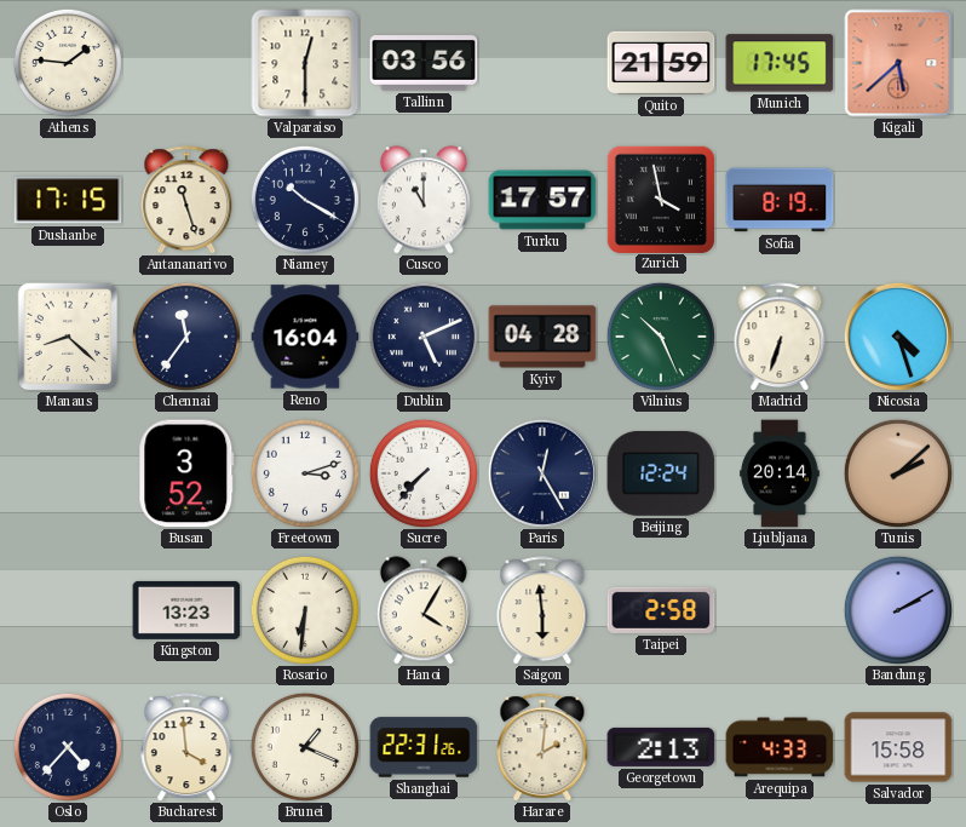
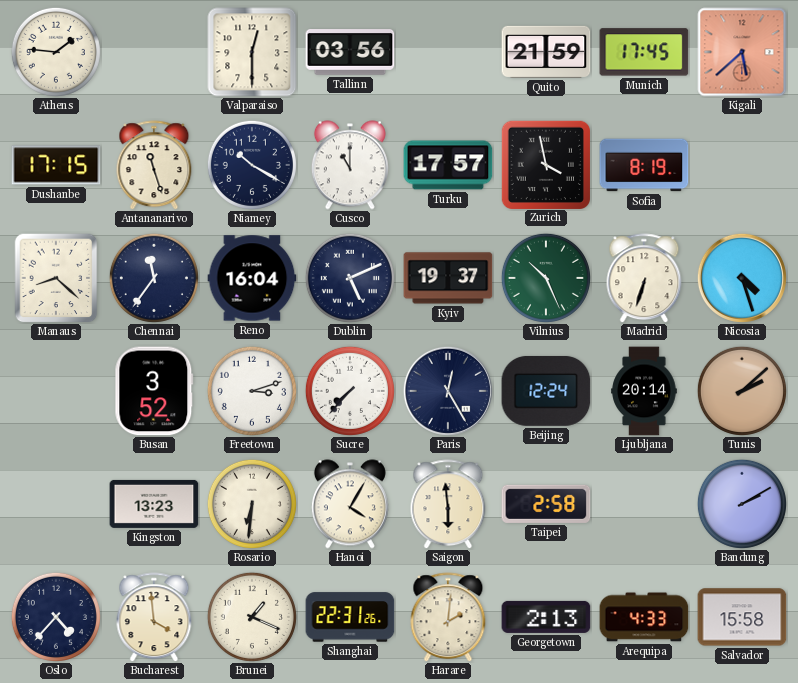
Kyiv: 04:28 -> 19:37 (448, 278)
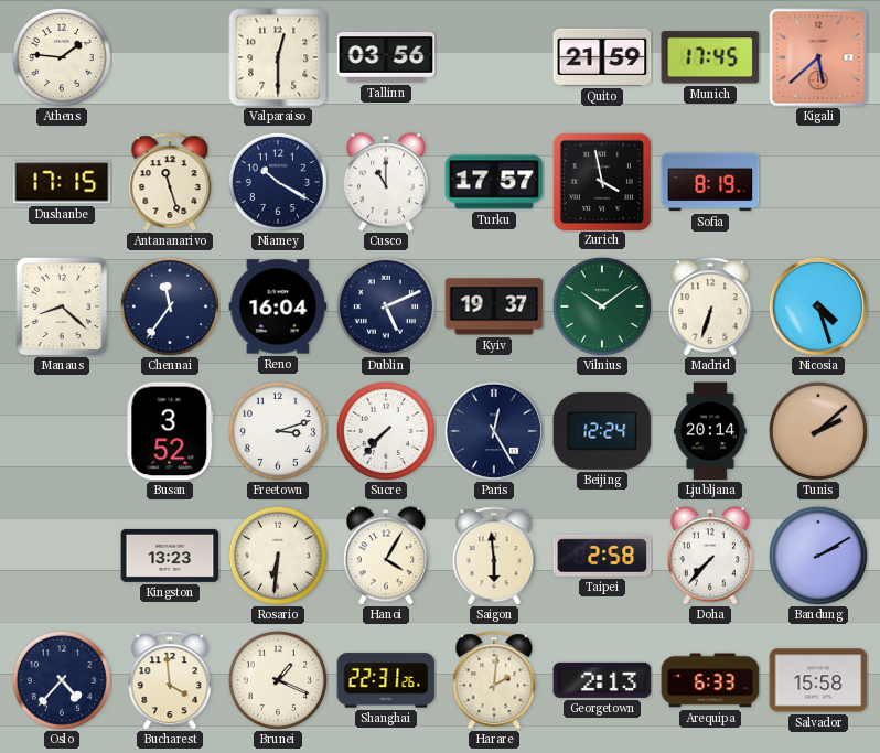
Vilnius: 10:26 -> 10:09 (602, 306)
Doha: none -> 7:37 (710, 556)
Arequipa: 4:33 -> 6:33 (710, 680)
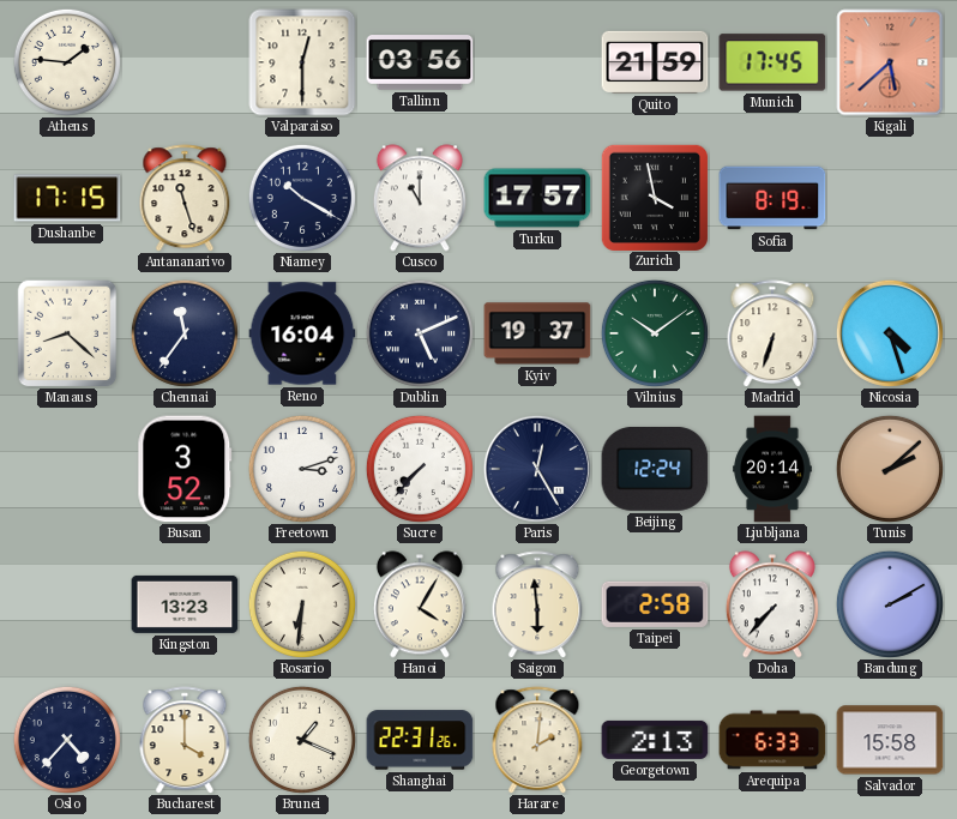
Bucharest: 3:59 -> 4:00 (185, 740)
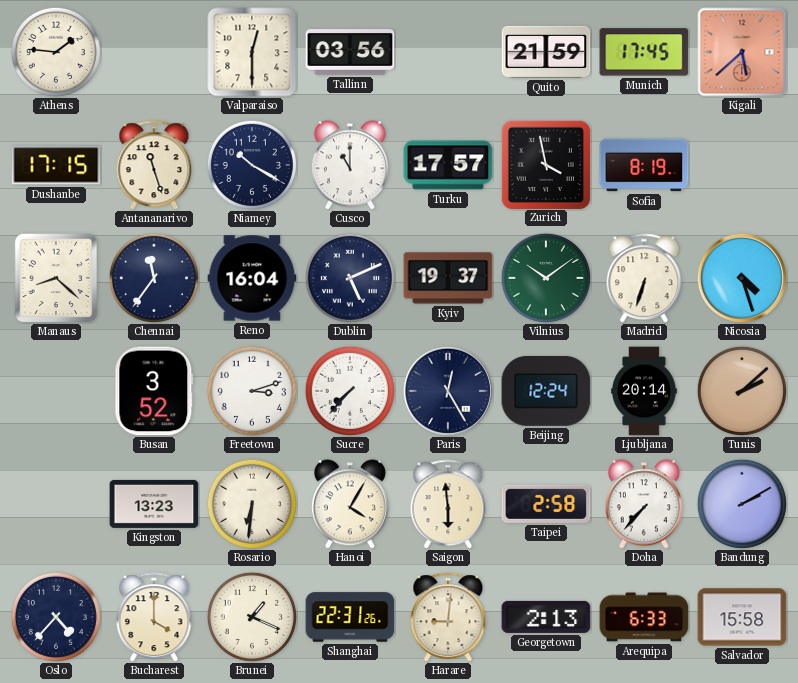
Harare: 2:01 -> 9:01 (448, 617)
